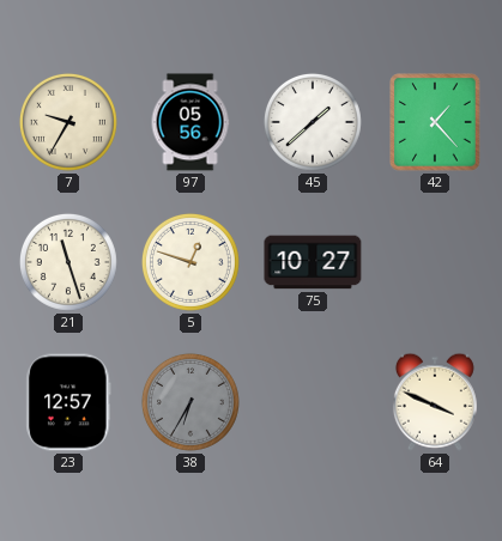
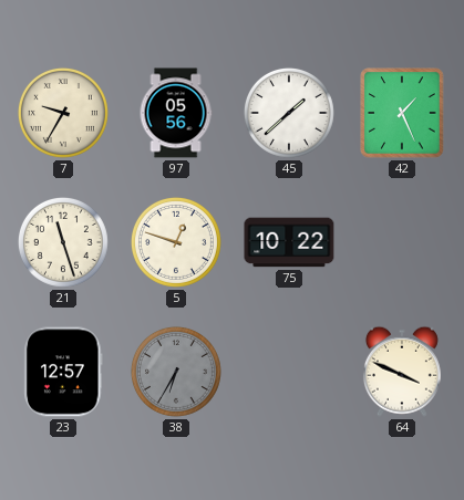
42: 1:23 -> 1:26 (402, 113)
75: 10:27 -> 10:22 (289, 242)
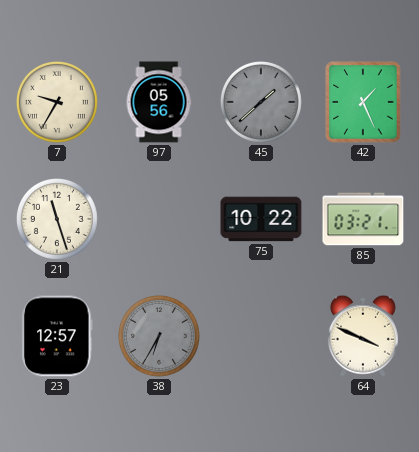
45 dial: white -> grey (261, 102)
5: 12:48 -> none (176, 242)
85: none -> 03:21 (363, 219)
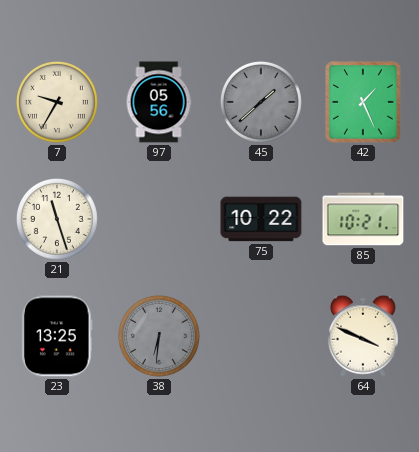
85: 03:21 -> 10:21 (363, 219)
23: 12:57 -> 13:25 (57, 336)
38: 6:35 -> 6:31 (159, 336)
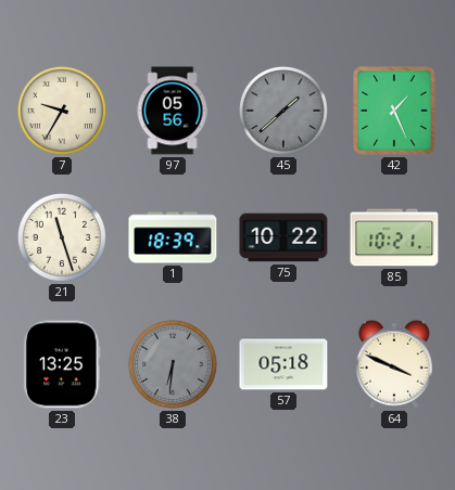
1: none -> 18:39 (173, 237)
57: none -> 05:18 (283, 364)
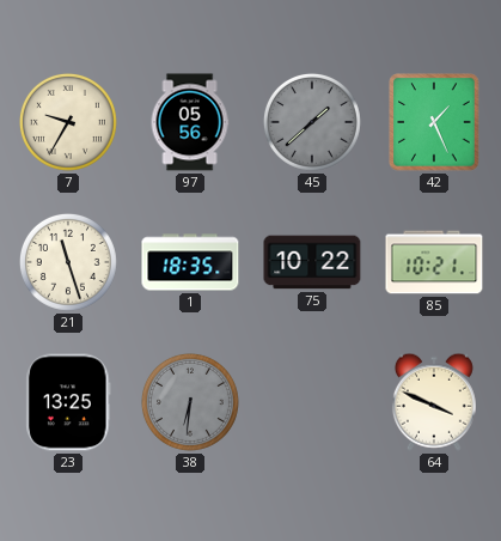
1: 18:39 -> 18:35 (190, 262)
57: 05:18 -> none (283, 364)
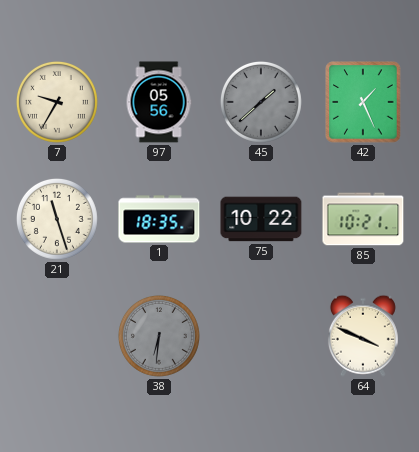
23: 13:25 -> none (68, 402)
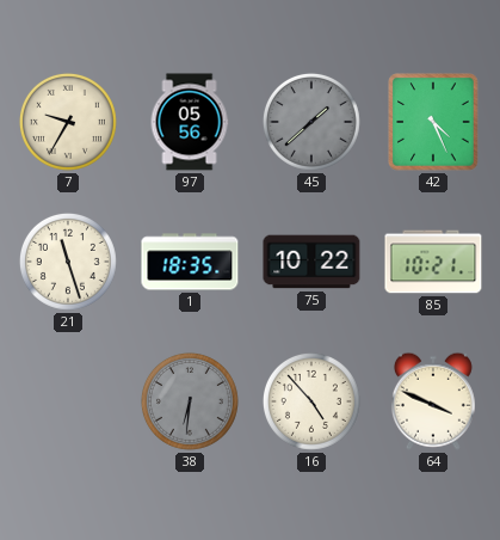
42: 1:26 -> 4:26 (433, 122)
16: none -> 4:53 (311, 401)
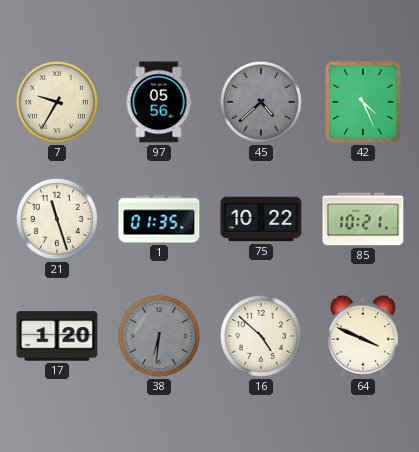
45: 1:38 -> 4:38 (261, 102)
1: 18:35 -> 01:35 (159, 219)
17: none -> 1:20 (57, 336)
16: 4:53 -> 4:52 (261, 336)
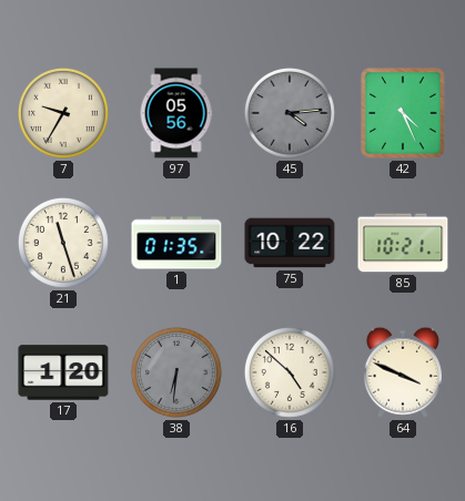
45: 4:38 -> 4:14 (290, 113)
